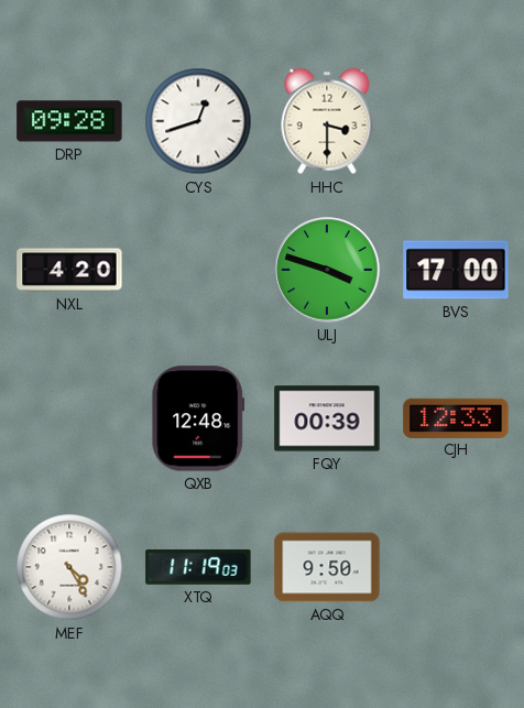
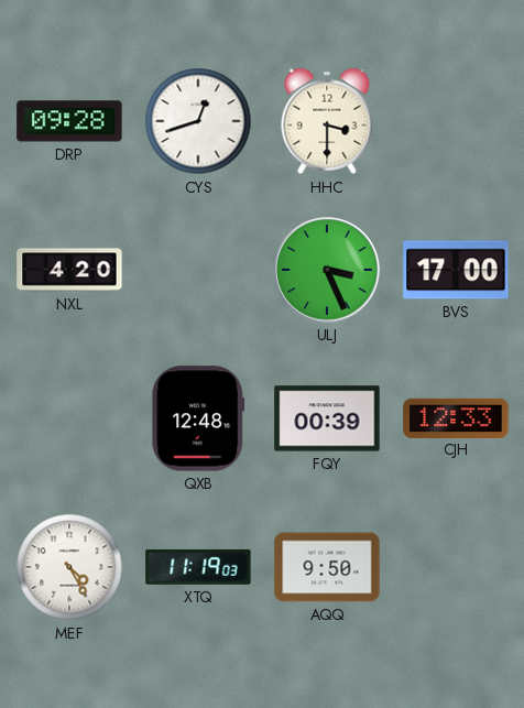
ULJ: 3:48 -> 3:26 (327, 270)
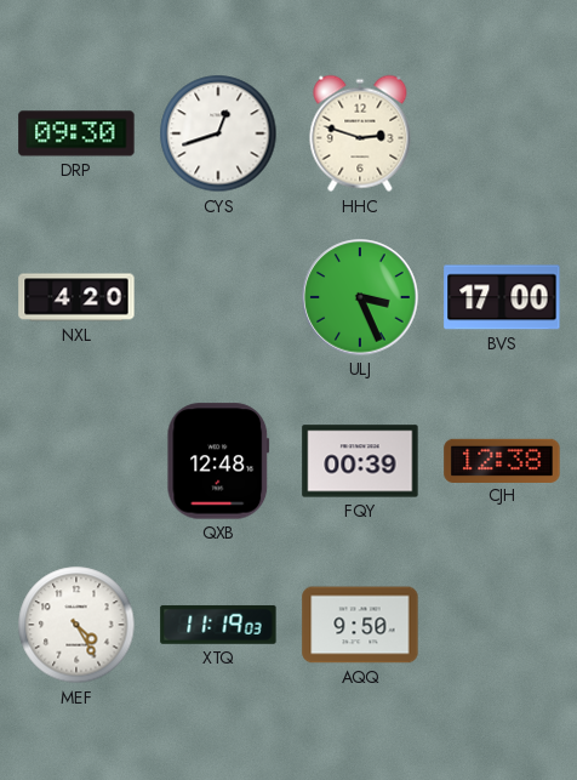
DRP: 09:28 -> 09:30 (76, 133)
HHC: 3:30 -> 2:48 (360, 133)
CJH: 12:33 -> 12:38 (502, 460)
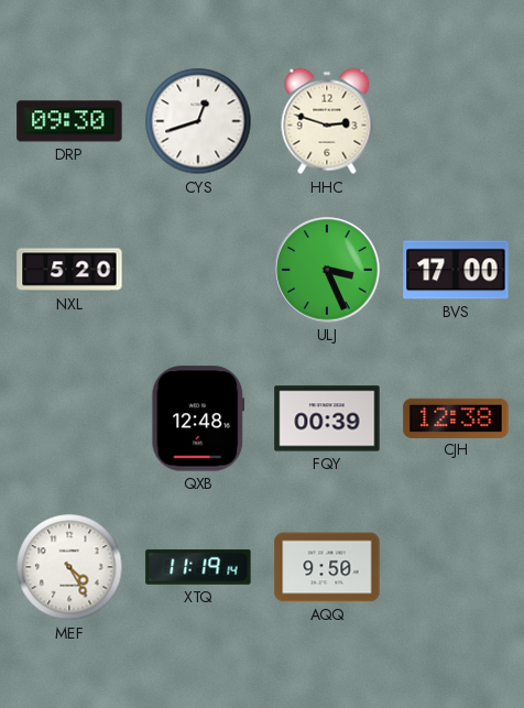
NXL: 4:20 -> 5:20 (69, 270)
XTQ: 11:19:03 -> 11:19:14 (198, 567)
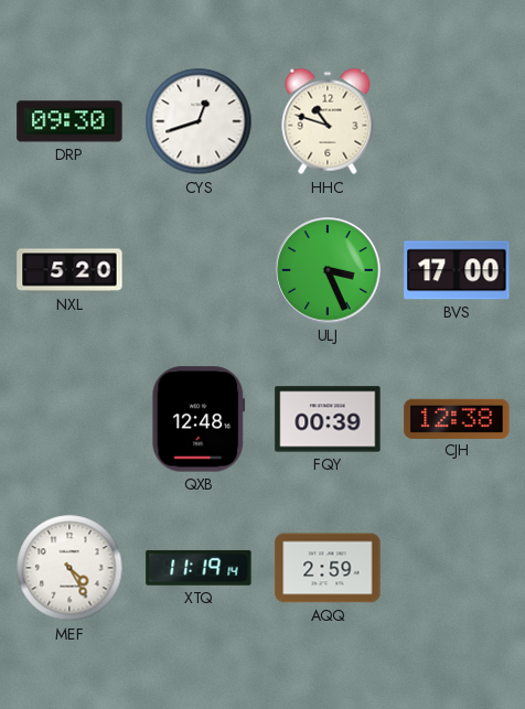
HHC: 2:48 -> 10:48 (328, 121)
AQQ: 9:50 -> 2:59 (328, 568)
